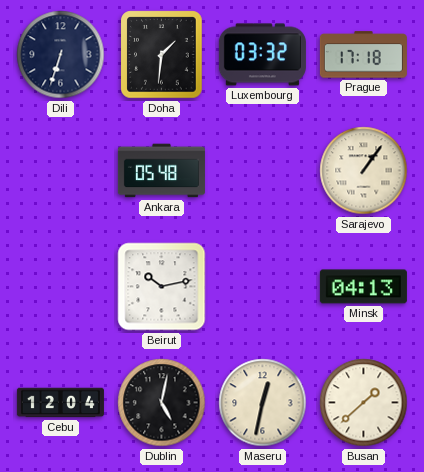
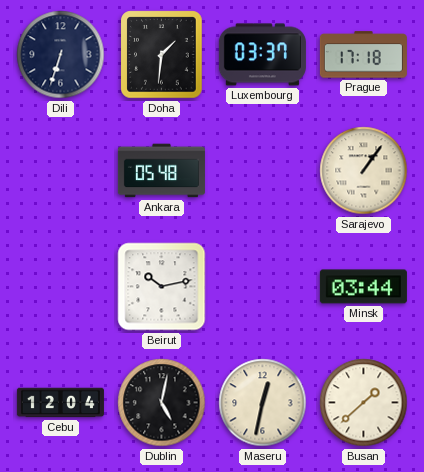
Luxembourg: 03:32 -> 03:37 (262, 55)
Minsk: 04:13 -> 03:44 (363, 287)
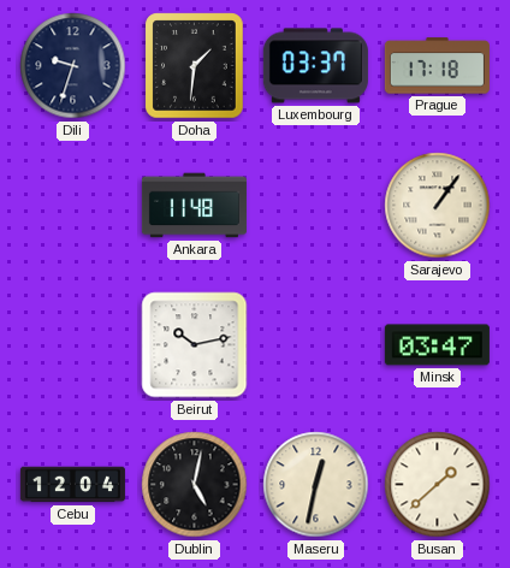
Dili: 6:33 -> 9:33 (73, 66)
Ankara: 05:48 -> 11:48 (194, 206)
Minsk: 03:44 -> 03:47 (437, 345)
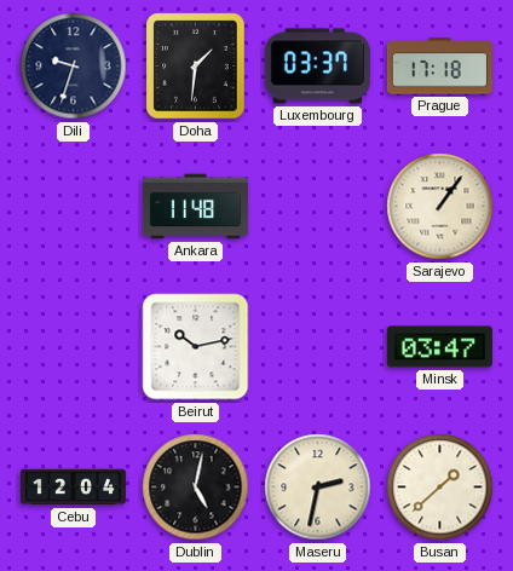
Maseru: 12:32 -> 2:32 (318, 488)
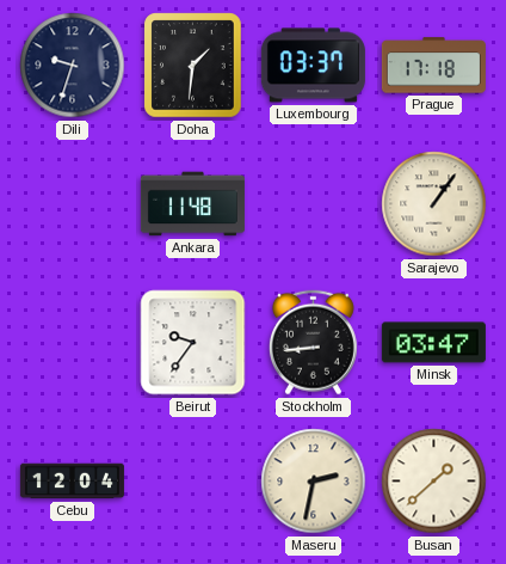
Beirut: 10:13 -> 9:36 (193, 343)
Stockholm: none -> 8:44 (313, 343)
Dublin: 5:02 -> none (196, 488)
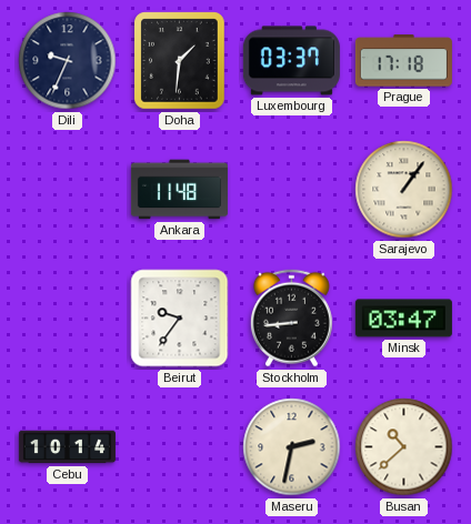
Dili: 9:33 -> 9:34 (68, 61)
Cebu: 12:04 -> 10:14 (67, 447)
Busan: 1:38 -> 10:38 (404, 447)
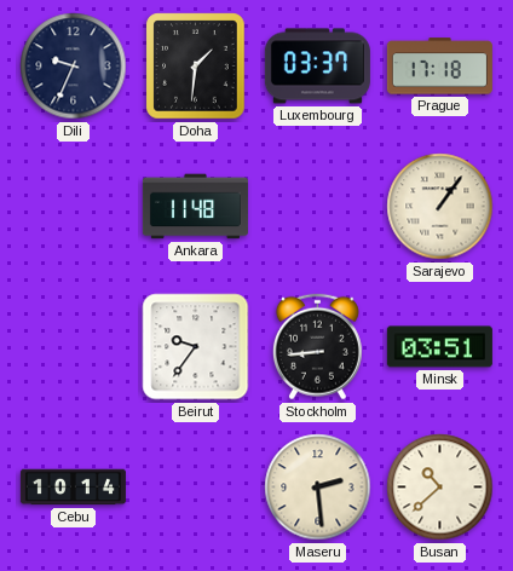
Minsk: 03:47 -> 03:51 (439, 347)
Maseru: 2:32 -> 2:29 (318, 488)
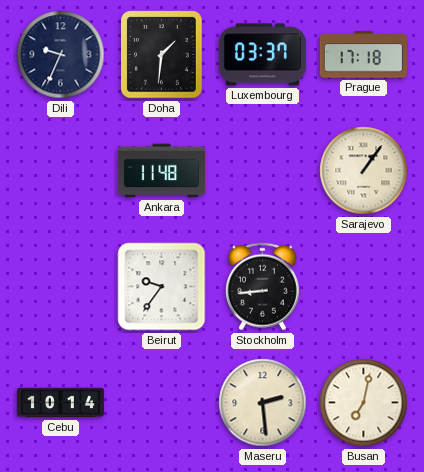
Minsk: 03:51 -> none (439, 347)
Busan: 10:38 -> 7:02 (364, 403)
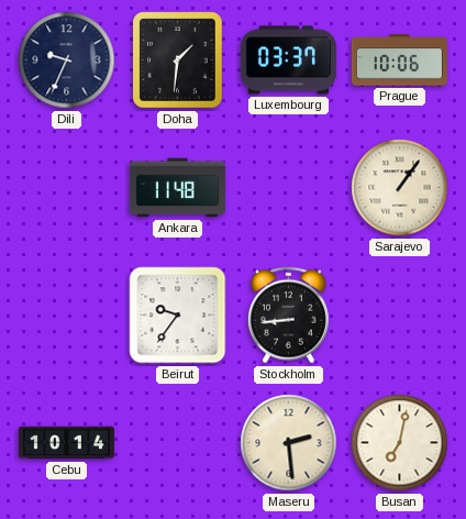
Prague: 17:18 -> 10:06 (399, 60)
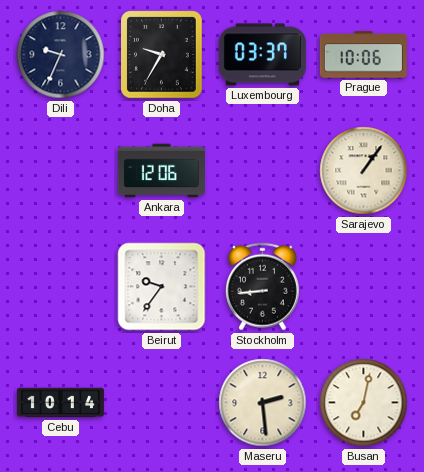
Doha: 1:31 -> 9:35 (162, 55)
Ankara: 11:48 -> 12:06 (161, 171)
